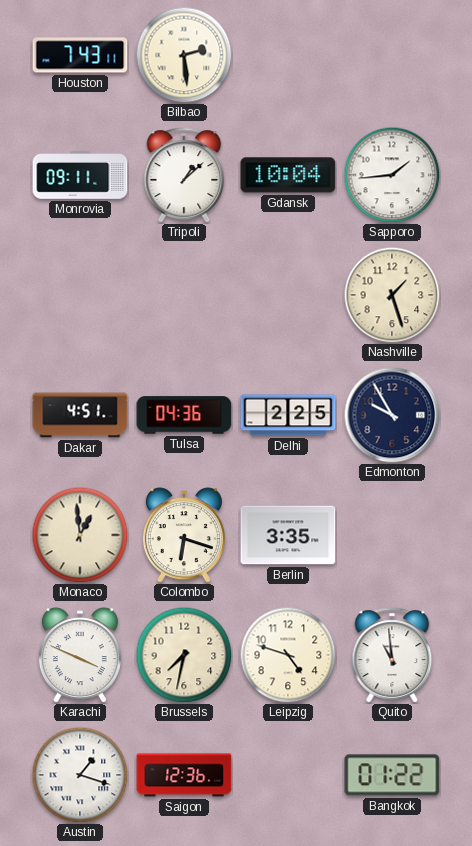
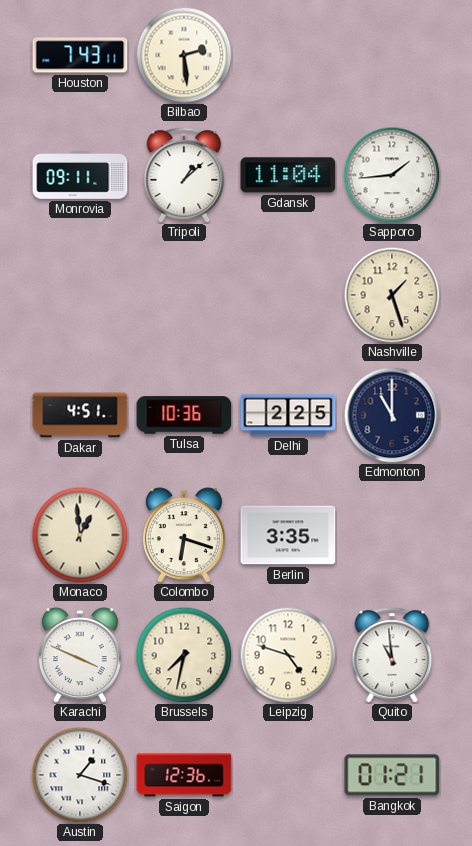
Gdansk: 10:04 -> 11:04 (288, 175)
Tulsa: 04:36 -> 10:36 (184, 415)
Edmonton: 9:55 -> 11:00 (392, 415)
Bangkok: 01:22 -> 01:21 (392, 775)
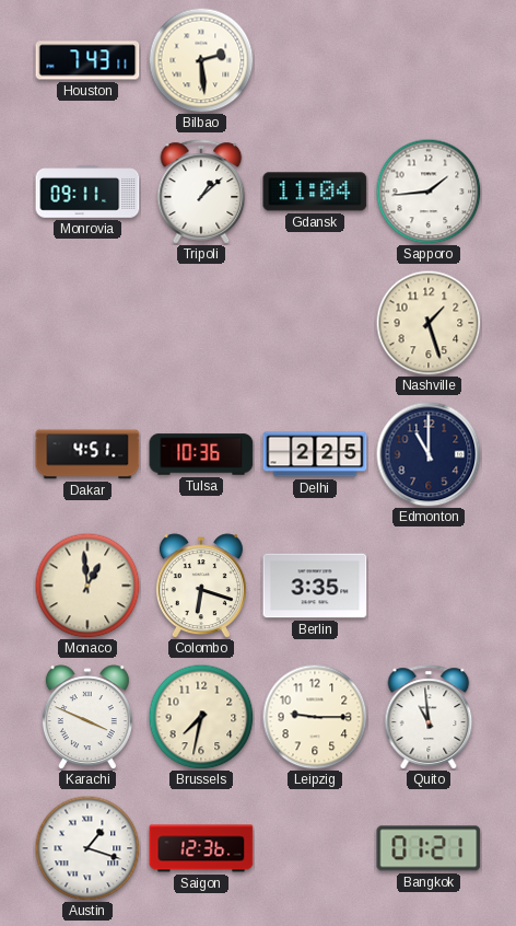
Leipzig: 4:48 -> 9:15 (315, 717)
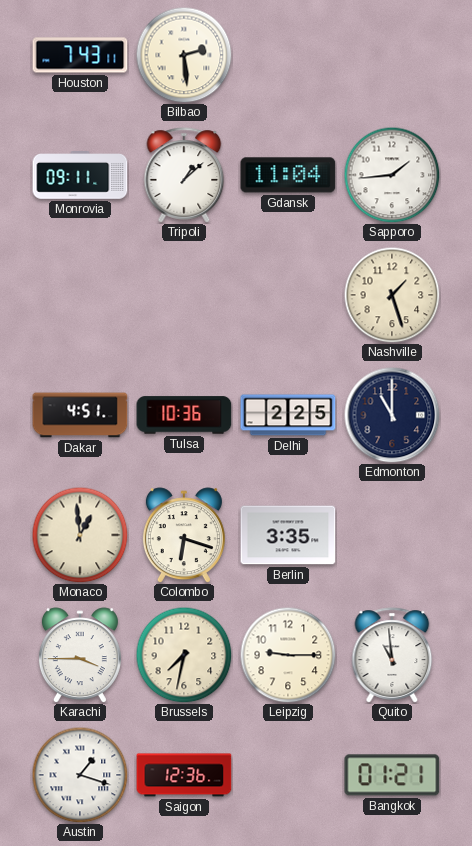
Karachi: 3:49 -> 3:45 (80, 655)
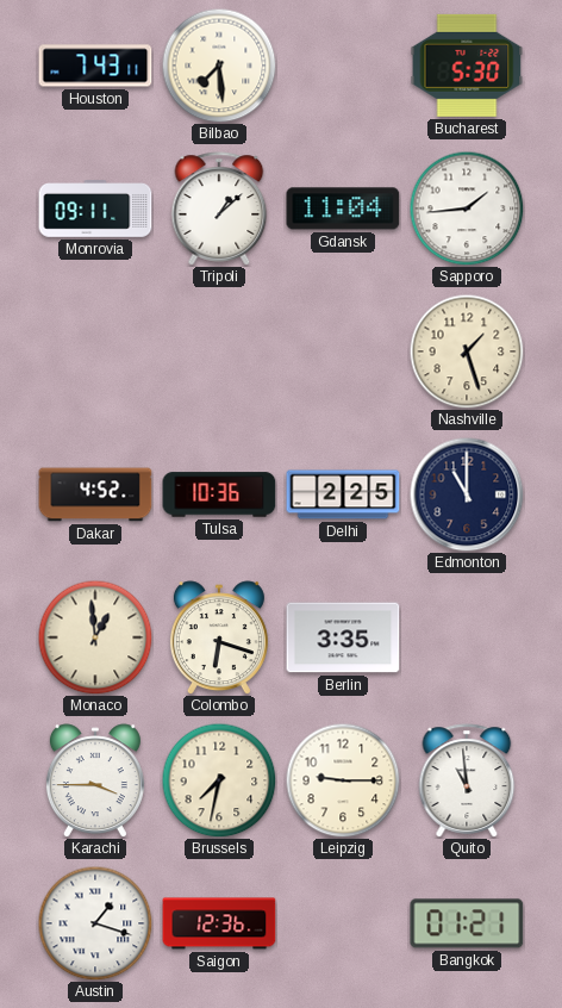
Bilbao: 2:29 -> 7:29 (219, 66)
Bucharest: none -> 5:30 (467, 66)
Dakar: 4:51 -> 4:52 (95, 494)
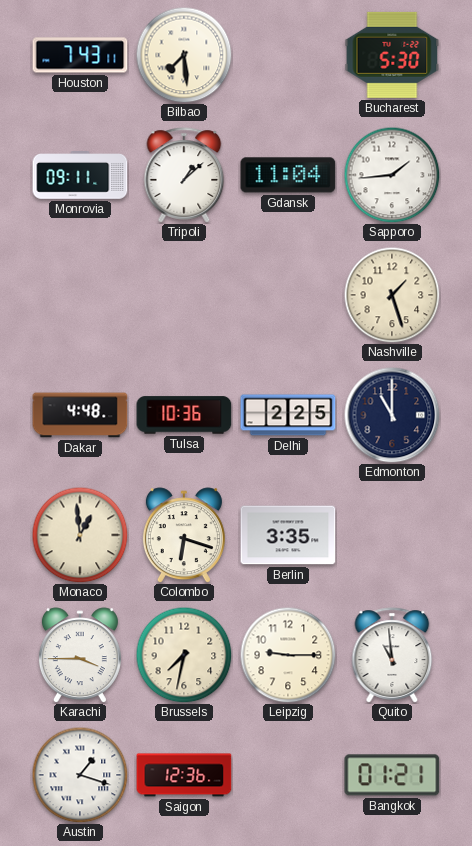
Dakar: 4:52 -> 4:48 (80, 415)
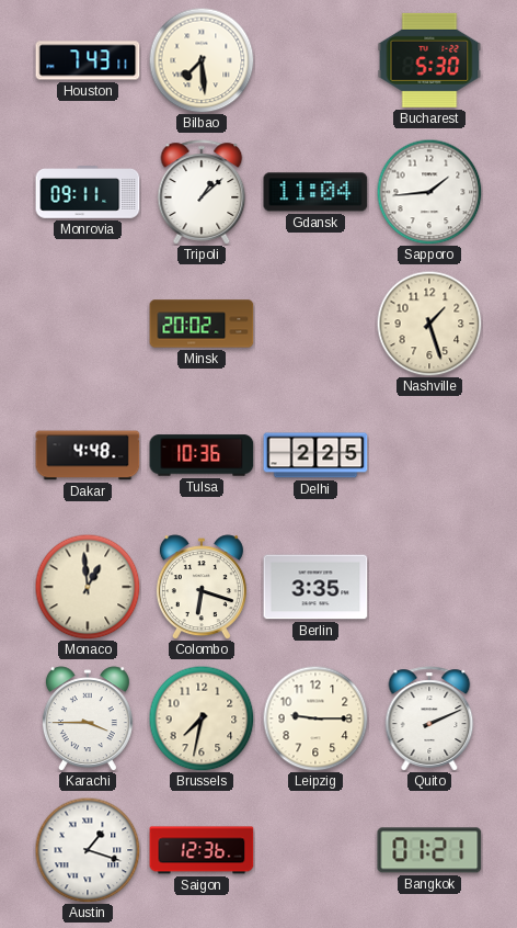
Minsk: none -> 20:02 (202, 324)
Edmonton: 11:00 -> none (392, 415)
Quito: 10:59 -> 2:11 (429, 718)
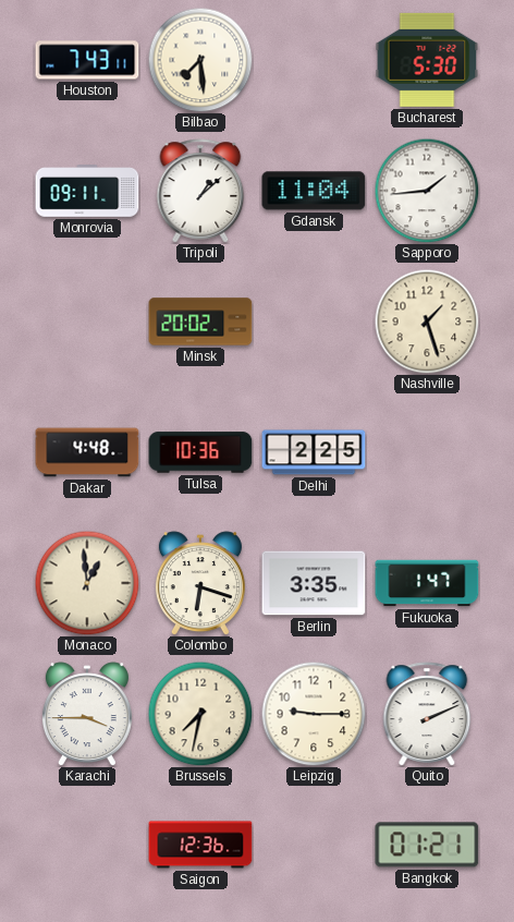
Fukuoka: none -> 1:47 (427, 583)
Austin: 1:18 -> none (88, 850)
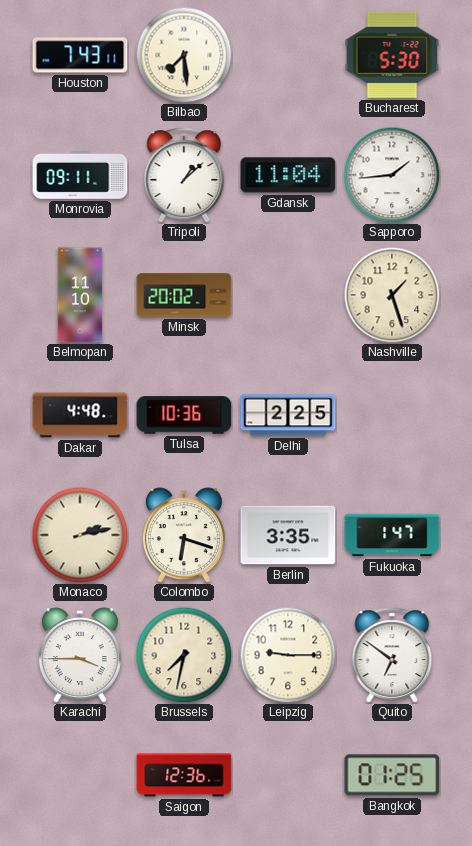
Belmopan: none -> 11:10 (80, 295)
Monaco: 12:59 -> 2:13 (80, 535)
Quito: 2:11 -> 6:51 (392, 655)
Bangkok: 01:21 -> 01:25 (392, 775)
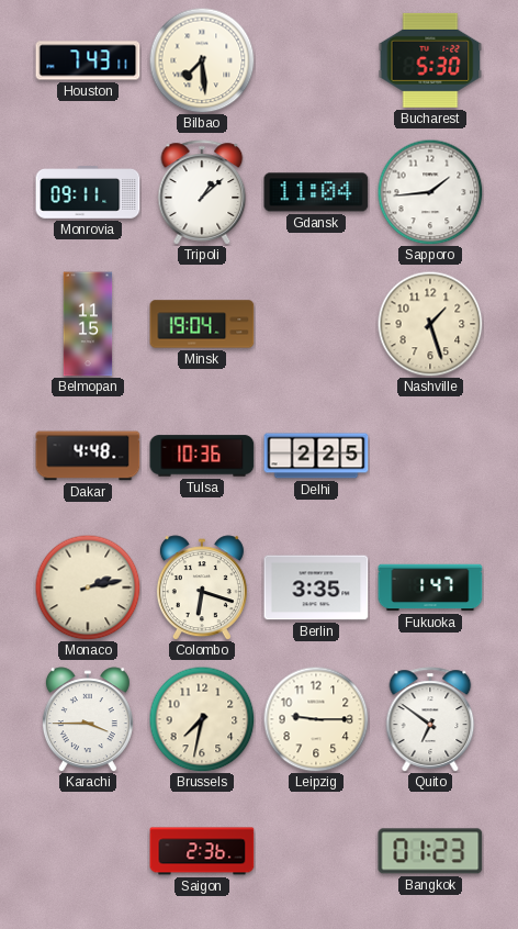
Belmopan: 11:10 -> 11:15 (88, 324)
Minsk: 20:02 -> 19:04 (202, 324)
Saigon: 12:36 -> 2:36 (202, 851)
Bangkok: 01:25 -> 01:23 (430, 851)
